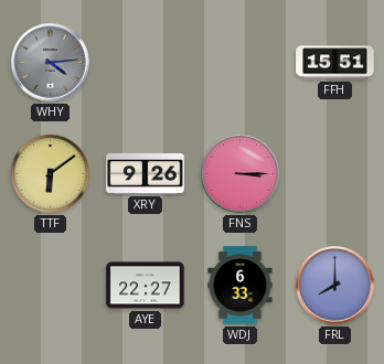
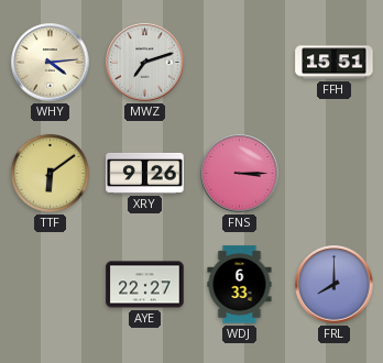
WHY dial: grey -> cream (51, 63)
MWZ: none -> 7:12 (145, 63)
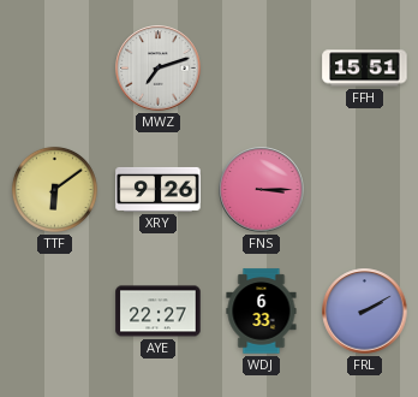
WHY: 4:14 -> none (51, 63)
FRL: 8:00 -> 2:10 (365, 312)
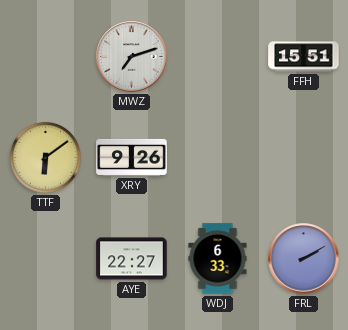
FNS: 3:15 -> none (262, 190)
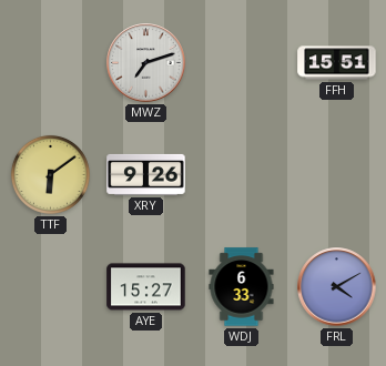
AYE: 22:27 -> 15:27 (146, 287)
FRL: 2:10 -> 4:10 (337, 287)
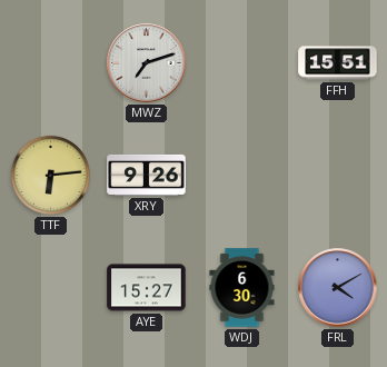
TTF: 6:09 -> 6:14 (50, 175)
WDJ: 6:33 -> 6:30 (242, 288)
